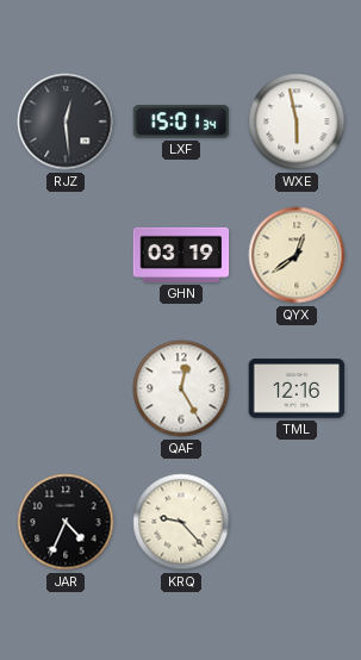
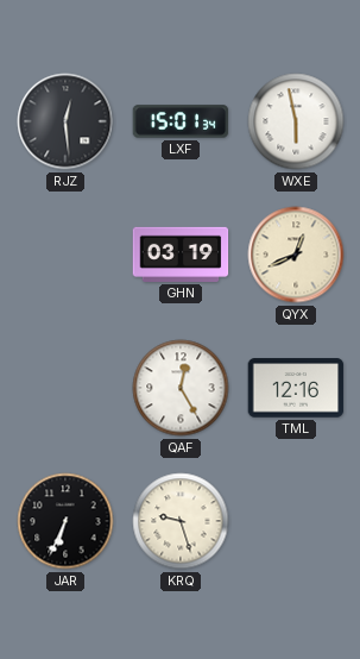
QYX: 12:39 -> 12:41 (296, 255)
JAR: 4:34 -> 6:34 (65, 521)
KRQ: 9:23 -> 9:27 (181, 521)
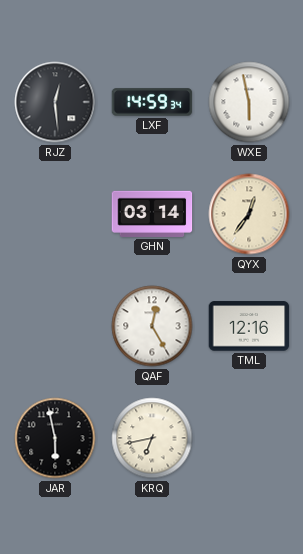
LXF: 15:01 -> 14:59 (152, 102)
GHN: 03:19 -> 03:14 (152, 214)
QYX: 12:41 -> 12:36 (249, 214)
JAR: 6:34 -> 5:58 (55, 438)
KRQ: 9:27 -> 6:43 (152, 438)
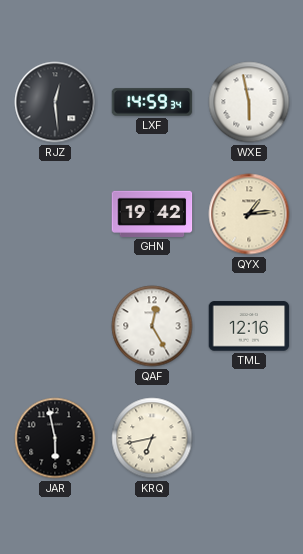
GHN: 03:14 -> 19:42 (152, 214)
QYX: 12:36 -> 1:14 (249, 214)
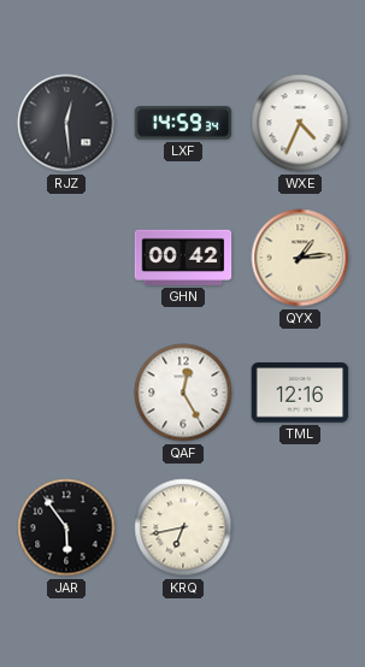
WXE: 5:58 -> 4:34 (300, 123)
GHN: 19:42 -> 00:42 (183, 258)
JAR: 5:58 -> 5:54 (66, 527)
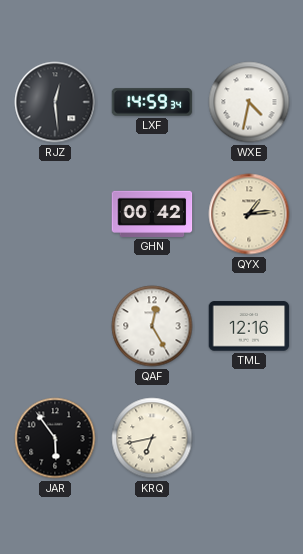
WXE: 4:34 -> 4:32 (249, 102)
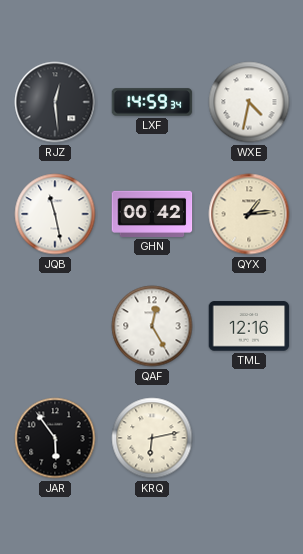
JQB: none -> 11:28 (55, 214)
KRQ: 6:43 -> 6:13 (152, 438)
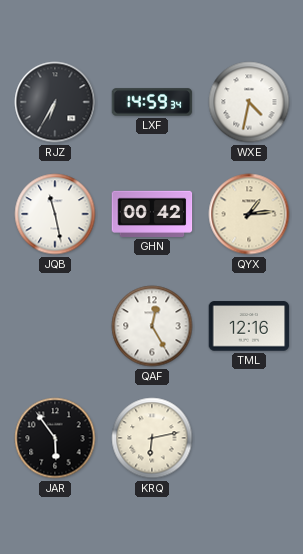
RJZ: 12:29 -> 6:35 (55, 102)
